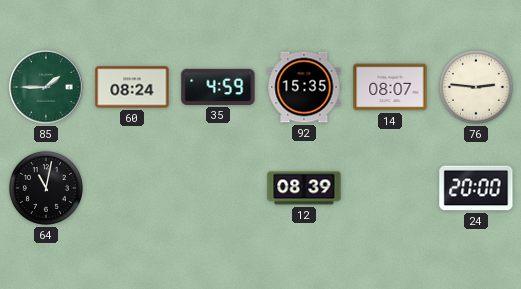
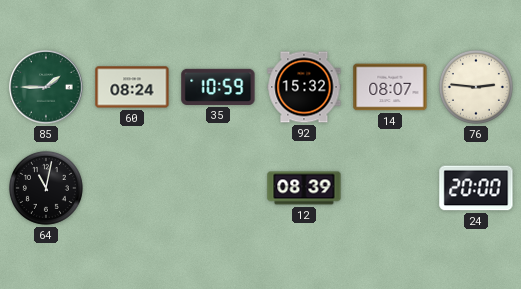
35: 4:59 -> 10:59 (218, 87)
92: 15:35 -> 15:32 (304, 87)
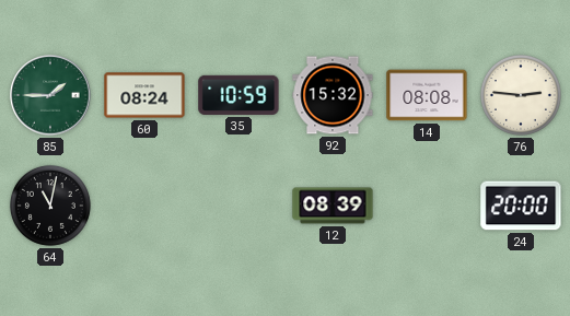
14: 08:07 -> 08:08 (427, 95)
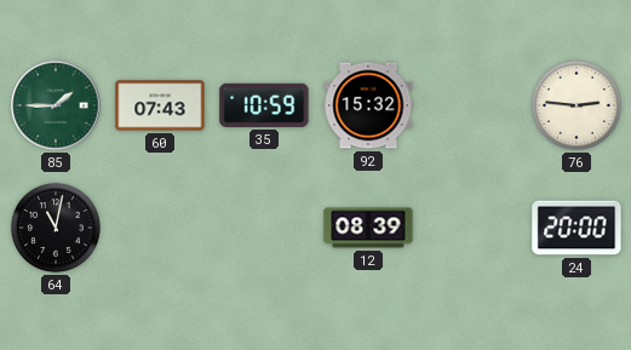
60: 08:24 -> 07:43 (160, 105)
14: 08:08 -> none (427, 95)
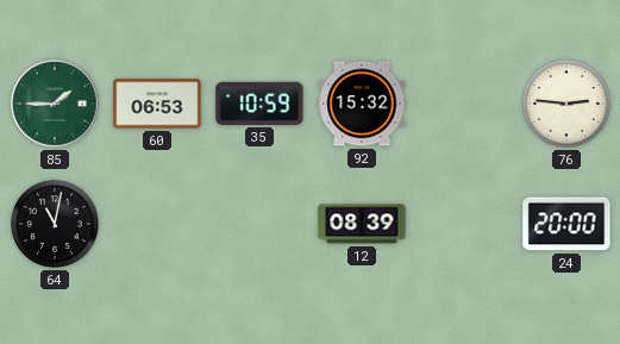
60: 07:43 -> 06:53 (157, 104)
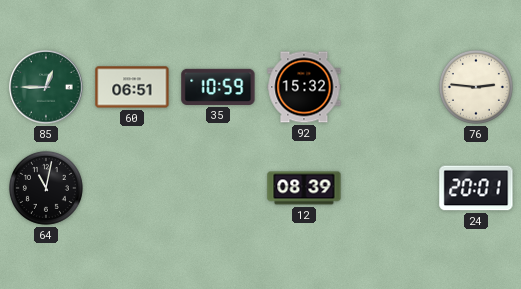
85: 1:45 -> 12:45 (46, 87)
60: 06:53 -> 06:51 (132, 87)
24: 20:00 -> 20:01 (476, 188)
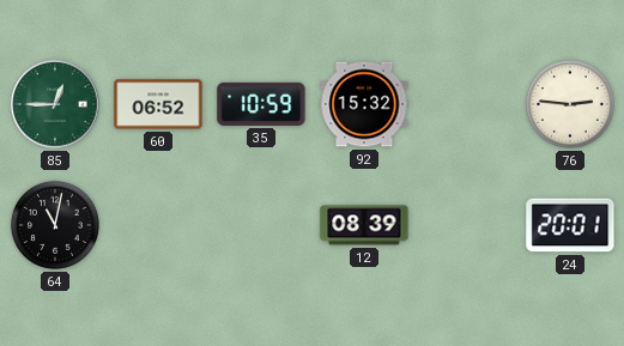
60: 06:51 -> 06:52 (158, 104)
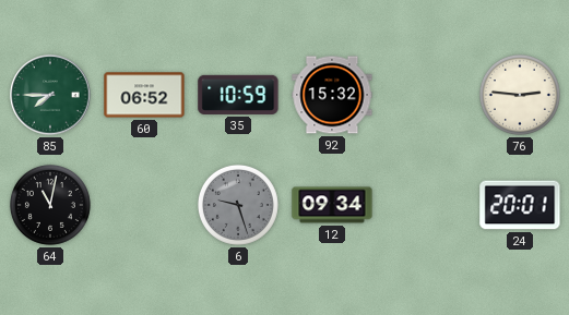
85: 12:45 -> 7:45 (50, 95)
6: none -> 9:27 (238, 205)
12: 08:39 -> 09:34 (332, 205)
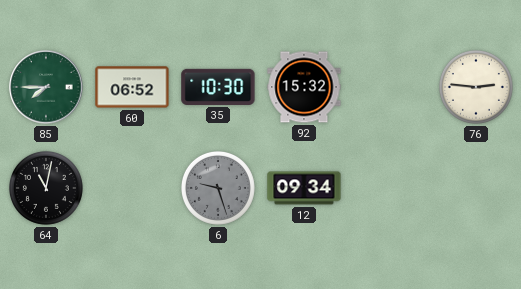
35: 10:59 -> 10:30 (218, 87)
24: 20:01 -> none (520, 205)
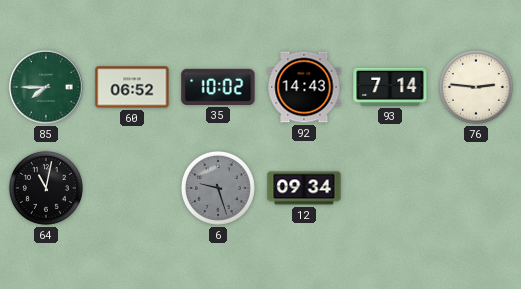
35: 10:30 -> 10:02 (218, 87)
92: 15:32 -> 14:43 (304, 87)
93: none -> 7:14 (390, 87)
